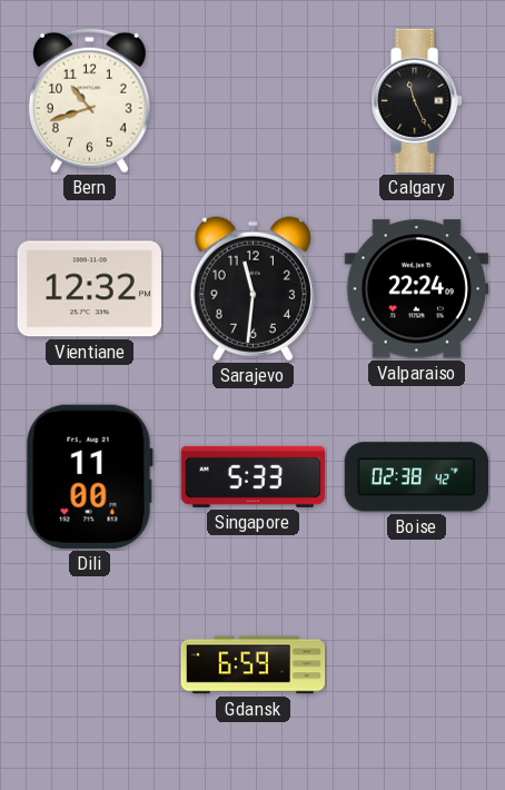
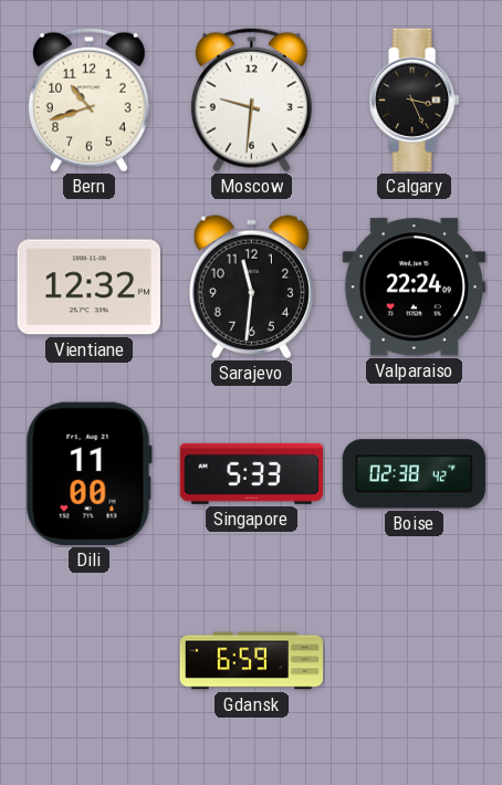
Moscow: none -> 9:31 (251, 100)
Calgary: 11:26 -> 3:26 (415, 101)
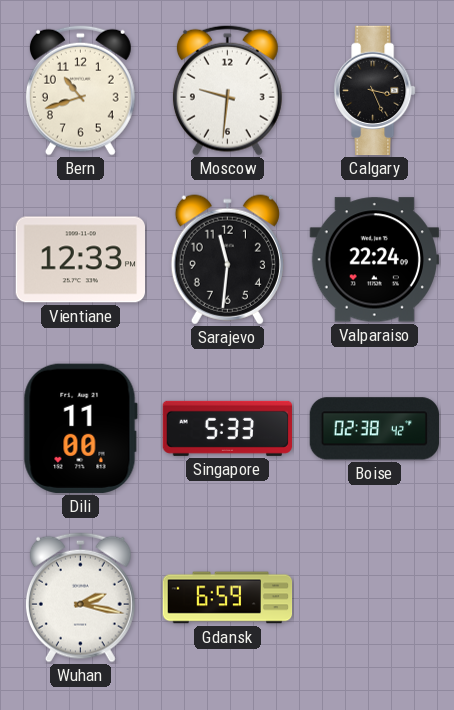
Vientiane: 12:32 -> 12:33 (80, 260)
Wuhan: none -> 2:17 (80, 597)
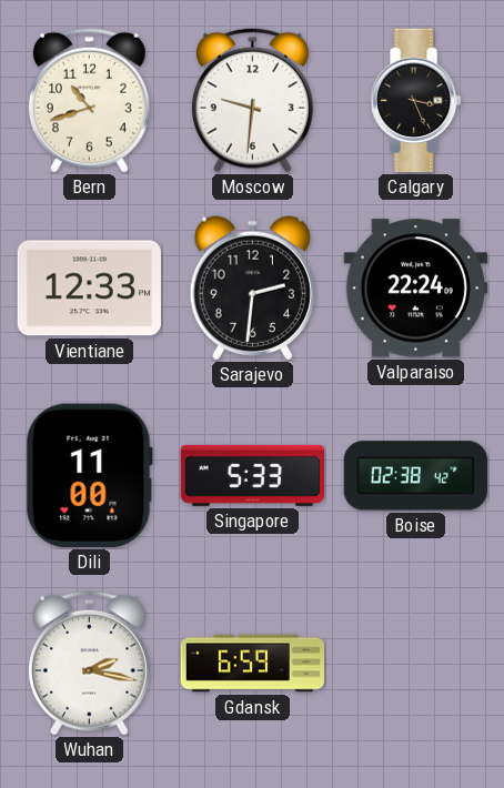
Sarajevo: 11:31 -> 2:31 (252, 289)
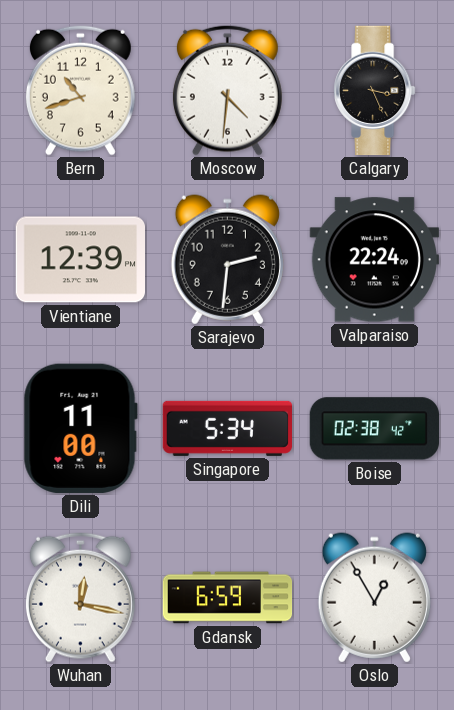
Moscow: 9:31 -> 4:31 (227, 90)
Vientiane: 12:33 -> 12:39 (80, 260)
Singapore: 5:33 -> 5:34 (227, 428)
Wuhan: 2:17 -> 12:17 (80, 597)
Oslo: none -> 12:55 (374, 598)
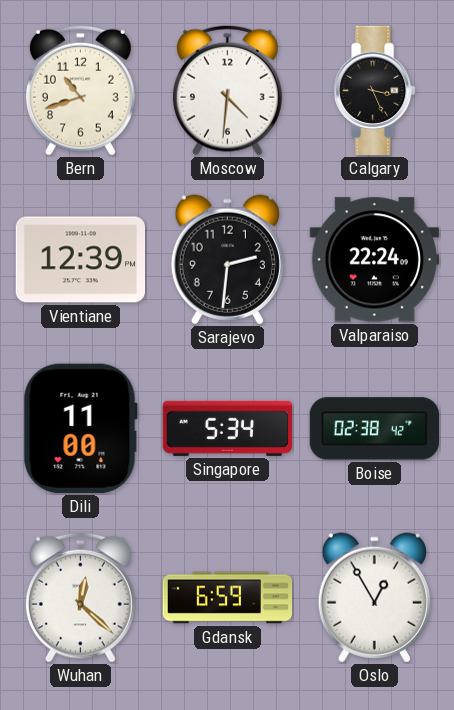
Wuhan: 12:17 -> 12:22 (80, 597)
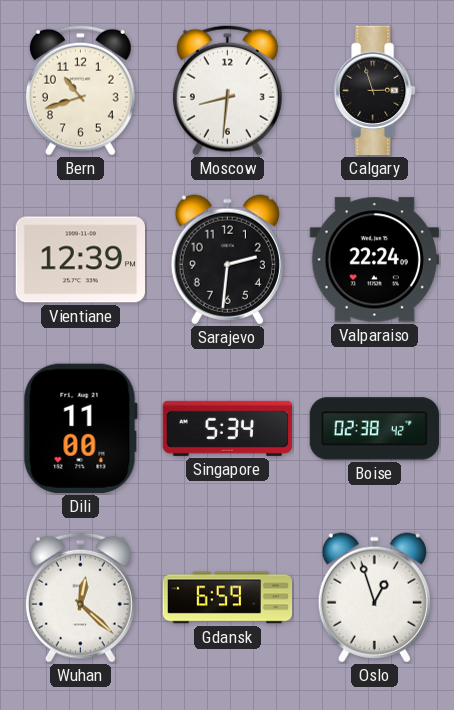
Moscow: 4:31 -> 8:31 (227, 90)
Calgary: 3:26 -> 2:57 (375, 91)
Oslo: 12:55 -> 12:57 (374, 598)
